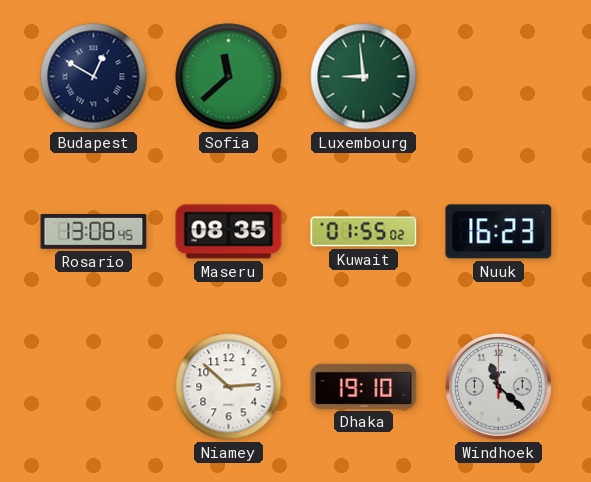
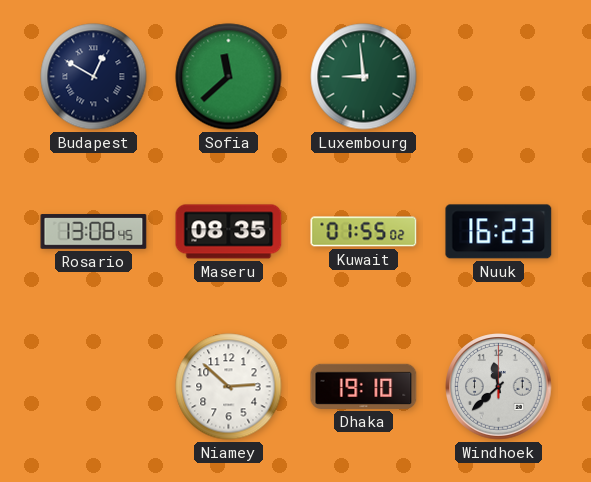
Windhoek: 11:22 -> 11:38 (499, 387)
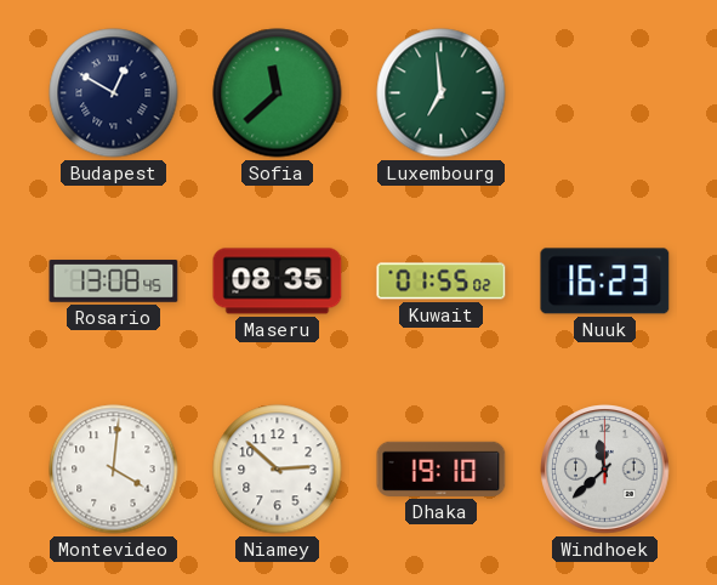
Luxembourg: 8:59 -> 6:59 (442, 93)
Montevideo: none -> 4:01 (114, 470)
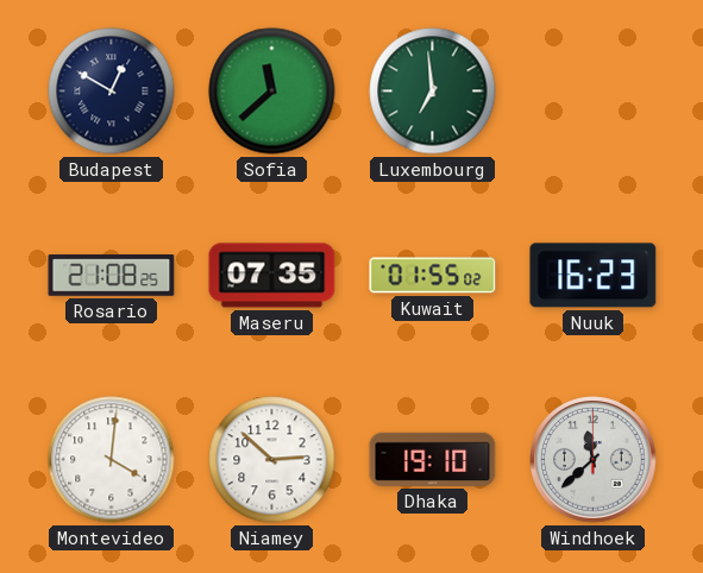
Rosario: 13:08 -> 21:08 (112, 276)
Maseru: 08:35 -> 07:35 (272, 276)
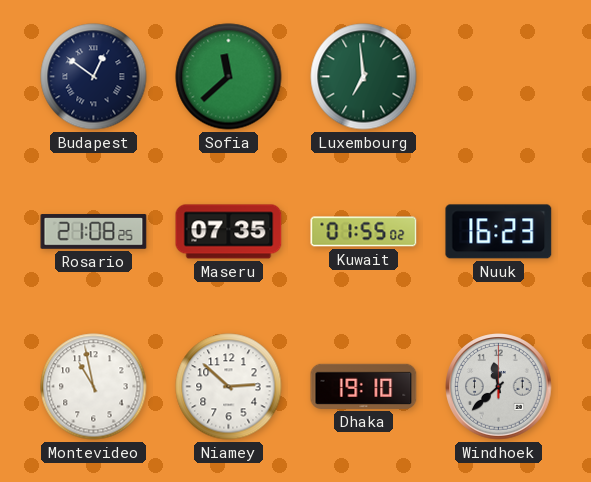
Budapest: 12:50 -> 12:51 (94, 77)
Montevideo: 4:01 -> 10:58 (94, 387)
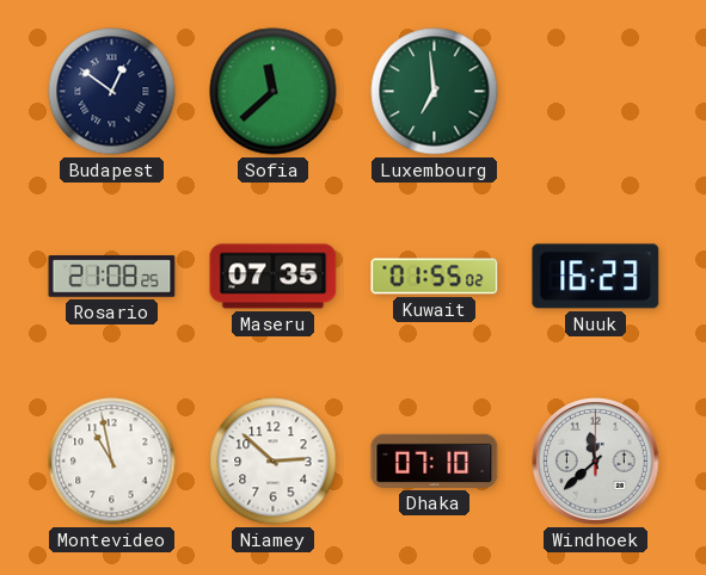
Dhaka: 19:10 -> 07:10 (435, 460)
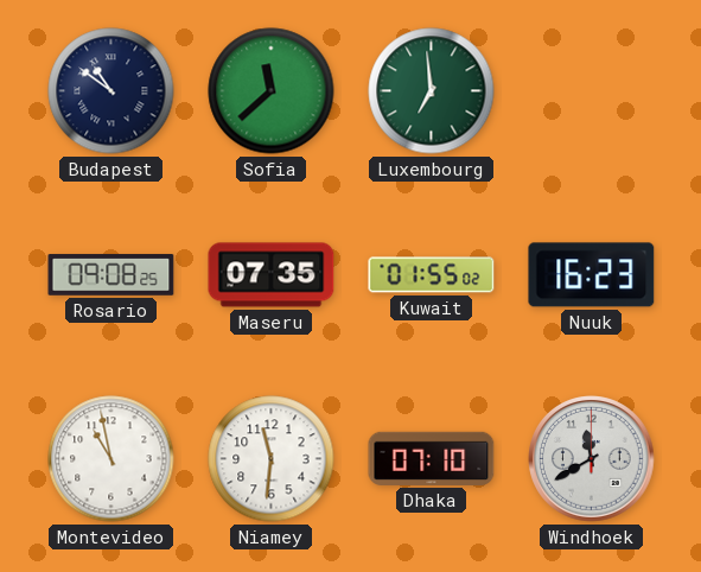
Budapest: 12:51 -> 10:51 (111, 91)
Rosario: 21:08 -> 09:08 (111, 275)
Niamey: 2:52 -> 11:31 (272, 459)
Windhoek: 11:38 -> 11:40 (592, 459)
